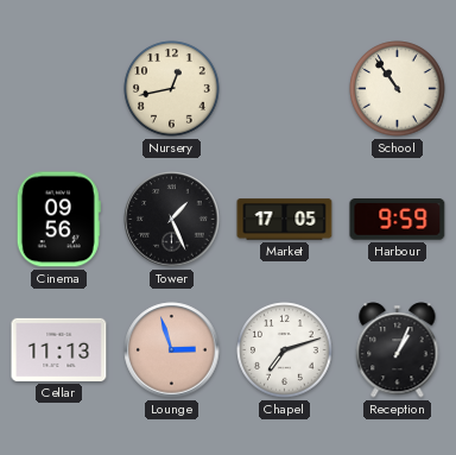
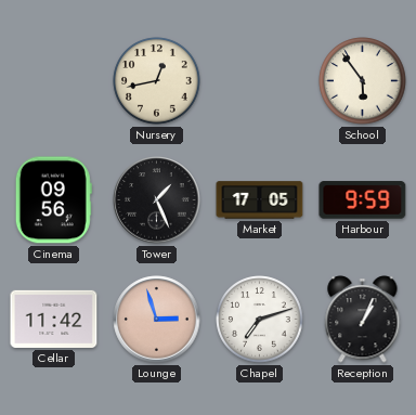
School: 10:54 -> 5:54 (363, 81)
Cellar: 11:13 -> 11:42 (54, 319)
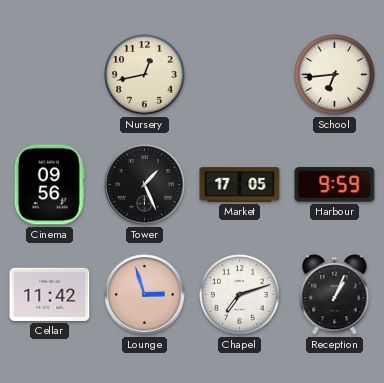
School: 5:54 -> 6:44 (335, 75)
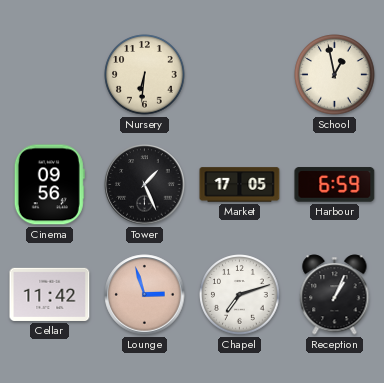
Nursery: 12:43 -> 6:31 (145, 75)
School: 6:44 -> 12:58 (335, 75)
Harbour: 9:59 -> 6:59 (335, 185)
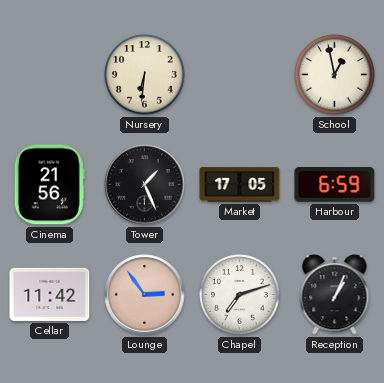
Cinema: 09:56 -> 21:56 (49, 185)
Lounge: 2:57 -> 2:54 (145, 295)
